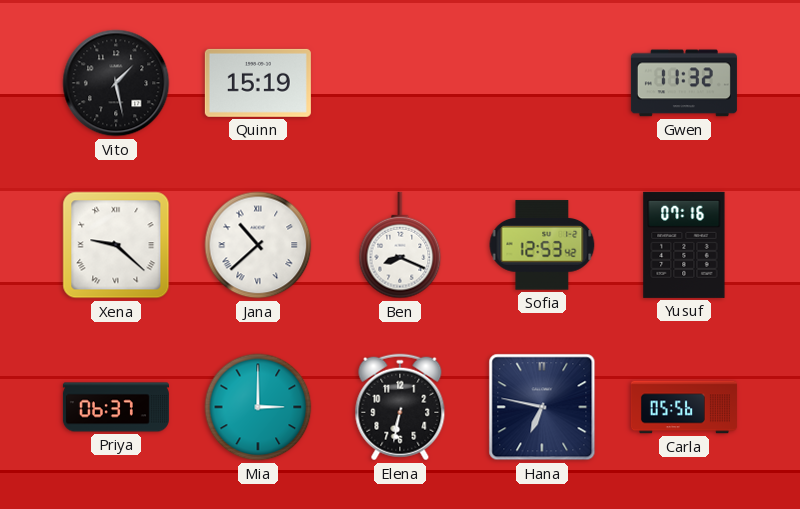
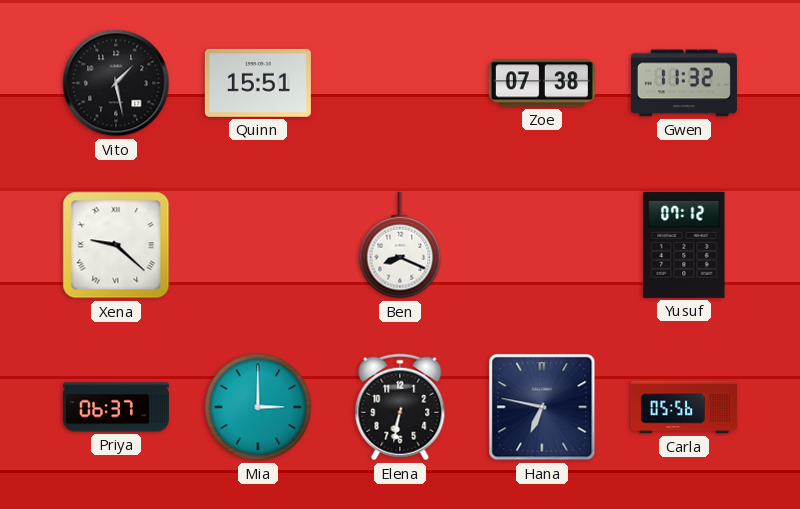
Quinn: 15:19 -> 15:51 (258, 83)
Zoe: none -> 07:38 (542, 83)
Jana: 10:38 -> none (258, 245)
Sofia: 12:53 -> none (542, 245)
Yusuf: 07:16 -> 07:12 (684, 245)
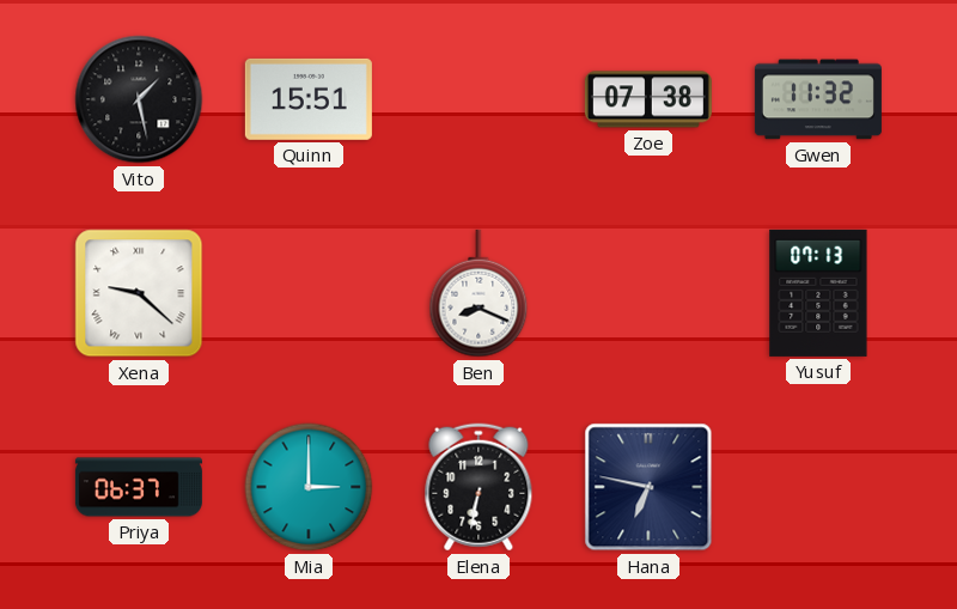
Yusuf: 07:12 -> 07:13 (818, 293)
Carla: 05:56 -> none (684, 407)
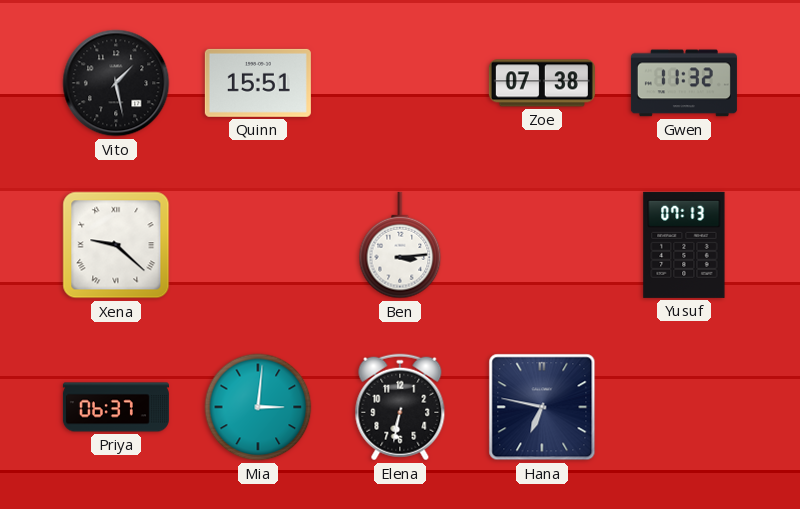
Ben: 8:19 -> 3:14 (400, 245)
Mia: 3:00 -> 3:01 (258, 407)
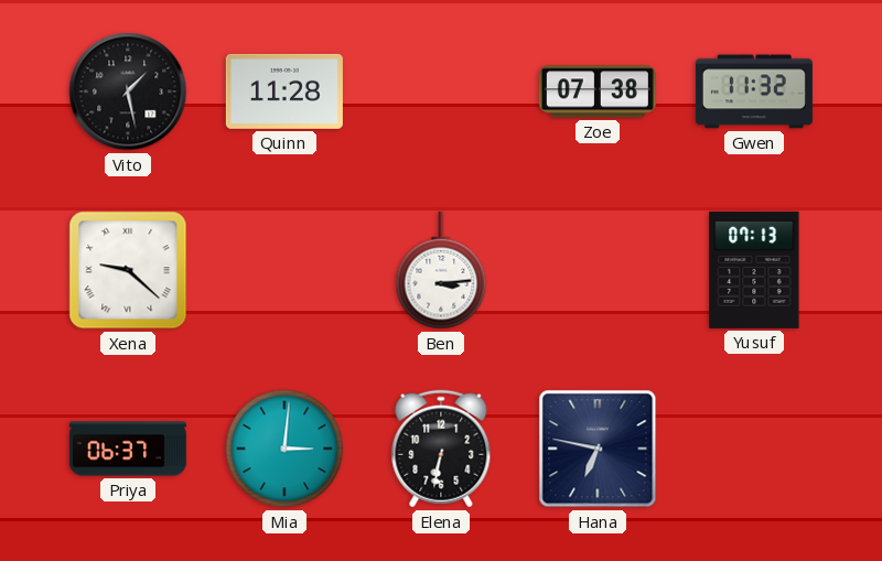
Quinn: 15:51 -> 11:28 (284, 91)
